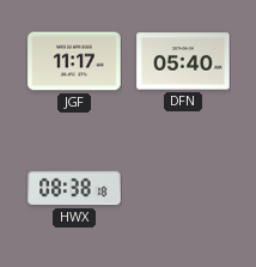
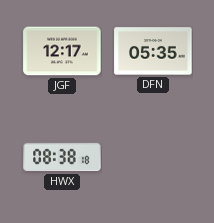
JGF: 11:17 -> 12:17 (62, 51)
DFN: 05:40 -> 05:35 (153, 51)
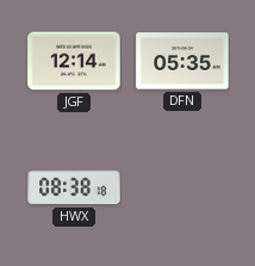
JGF: 12:17 -> 12:14 (74, 61)
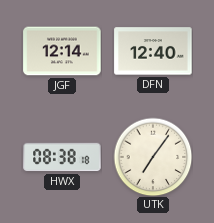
DFN: 05:35 -> 12:40 (153, 51)
UTK: none -> 7:06 (153, 157)
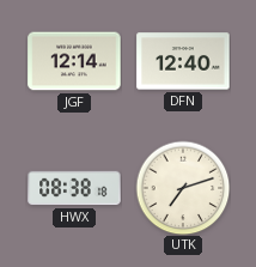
UTK: 7:06 -> 7:12 (183, 188)
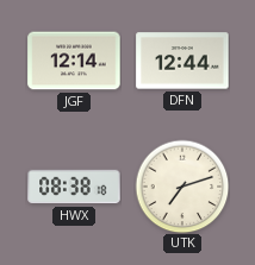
DFN: 12:40 -> 12:44 (182, 61)
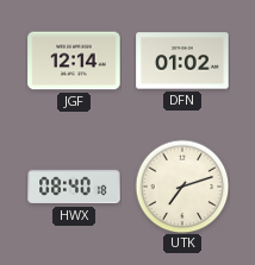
DFN: 12:44 -> 01:02 (182, 61)
HWX: 08:38 -> 08:40 (74, 187)
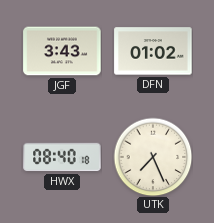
JGF: 12:14 -> 3:43 (62, 51)
UTK: 7:12 -> 7:26 (153, 157)
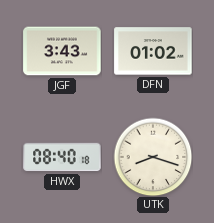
UTK: 7:26 -> 8:18 (153, 157)
